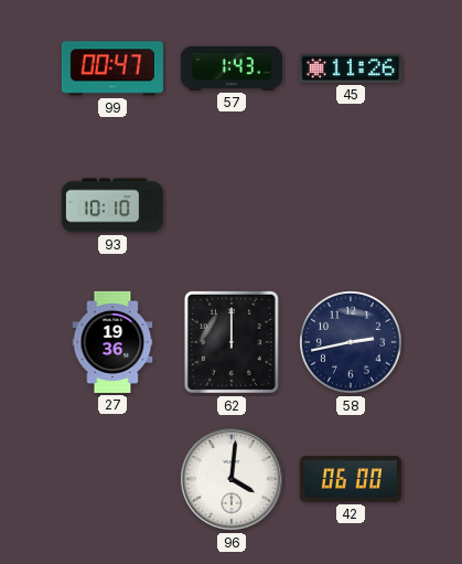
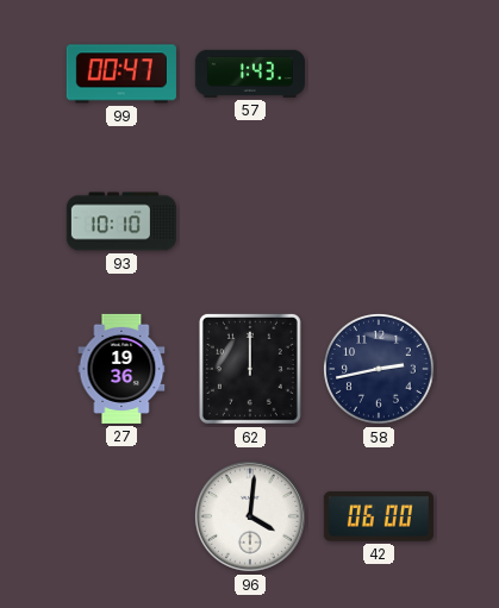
45: 11:26 -> none (351, 68)
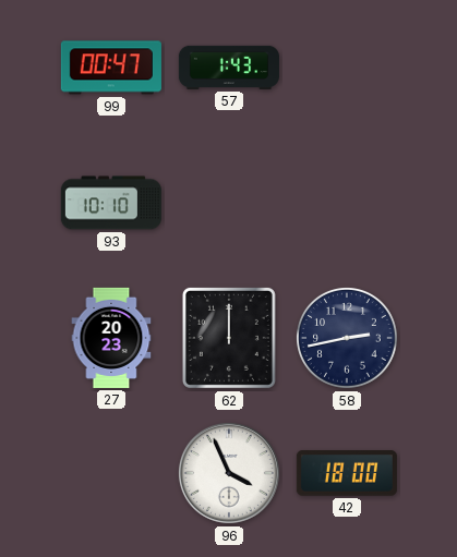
27: 19:36 -> 20:23 (111, 338)
96: 4:01 -> 3:56 (229, 473)
42: 06:00 -> 18:00 (347, 473)
